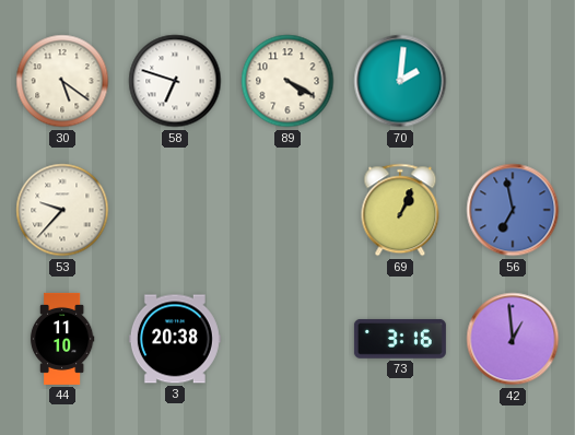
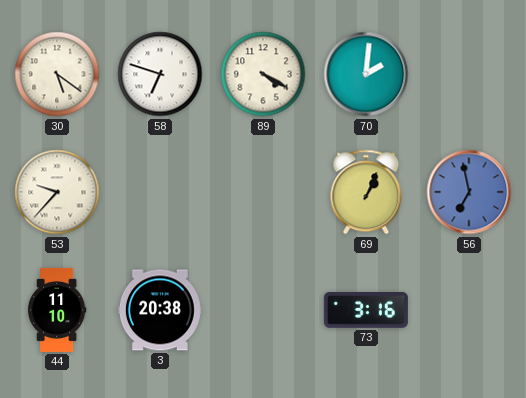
42: 12:59 -> none (513, 339)
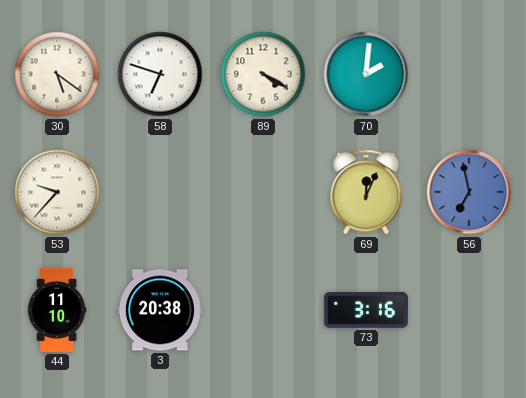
69: 1:04 -> 12:04 (366, 192)
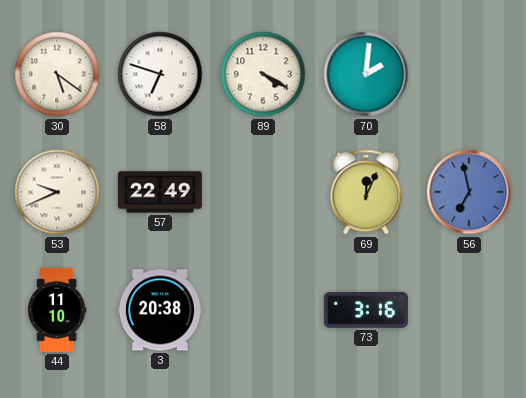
53: 9:37 -> 9:41 (57, 192)
57: none -> 22:49 (160, 192)
